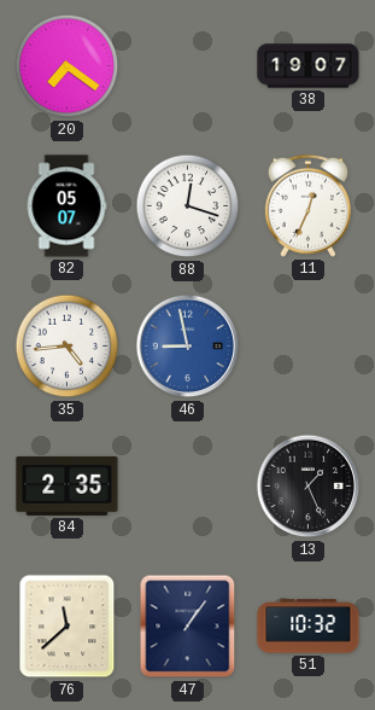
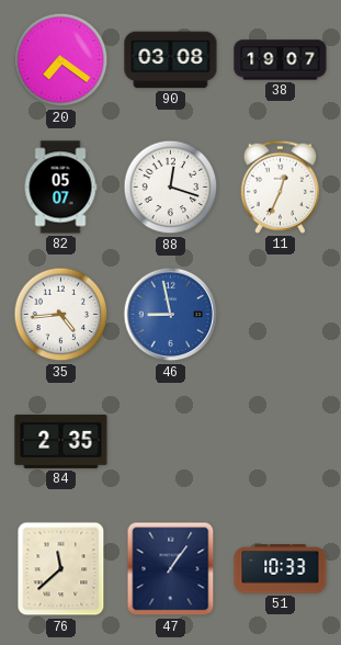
90: none -> 03:08 (171, 60)
13: 1:26 -> none (309, 487)
51: 10:32 -> 10:33 (281, 569)
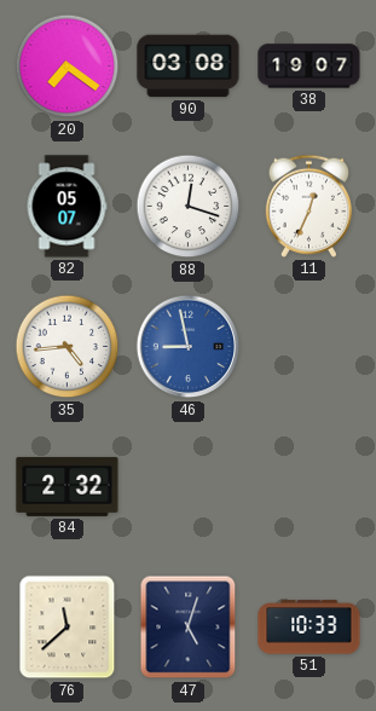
84: 2:35 -> 2:32 (68, 486)
47: 1:06 -> 5:03 (189, 628)
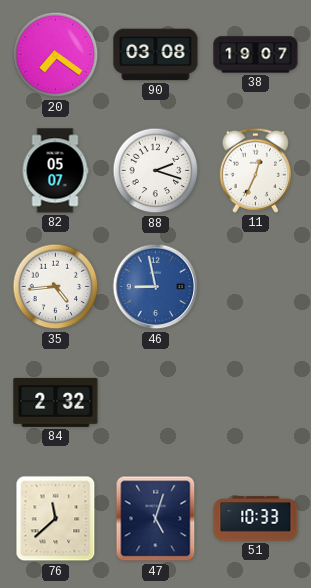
88: 12:18 -> 2:18 (156, 171)
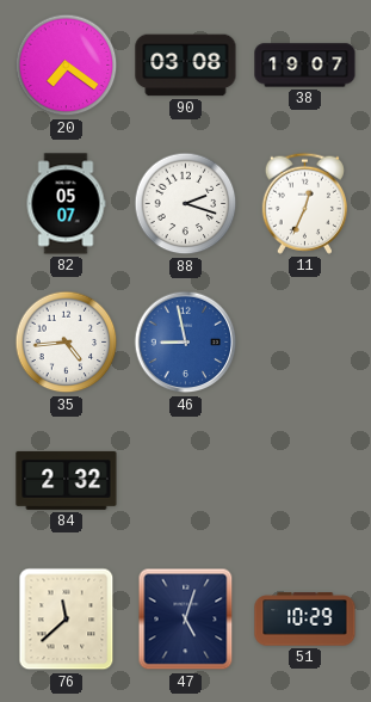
51: 10:33 -> 10:29 (305, 620)
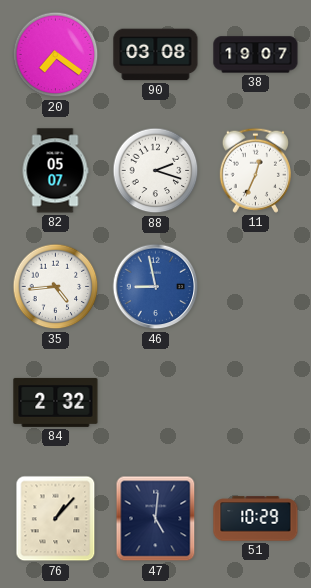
76: 11:38 -> 1:07 (56, 519)
47: 5:03 -> 5:01 (156, 519)
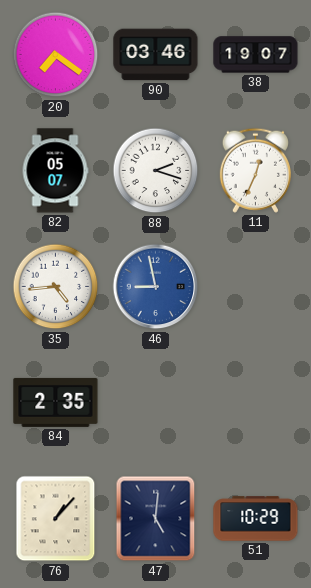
90: 03:08 -> 03:46 (156, 55)
84: 2:32 -> 2:35 (56, 402)
